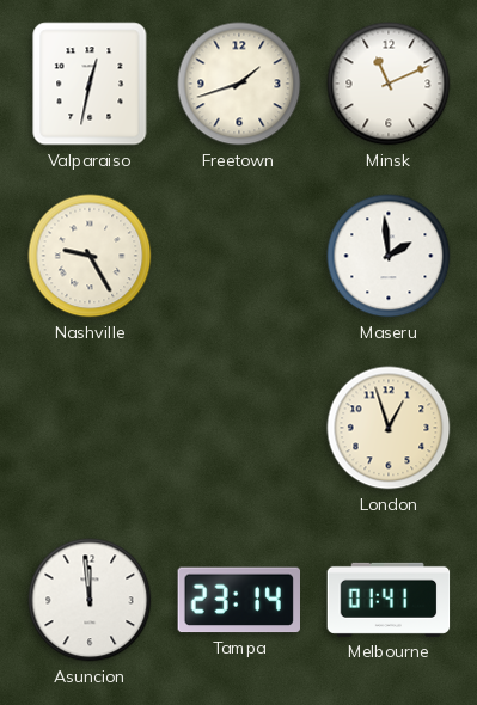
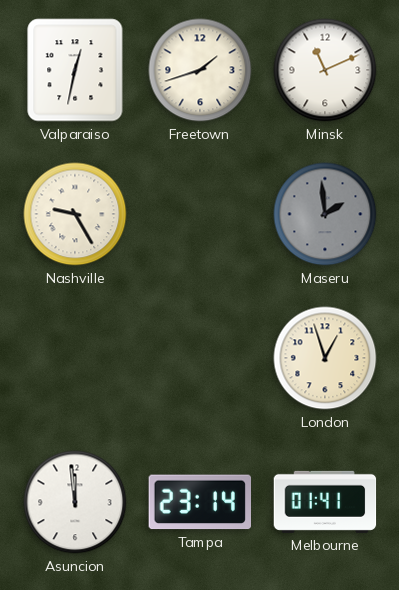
Maseru dial: white -> grey (325, 214)
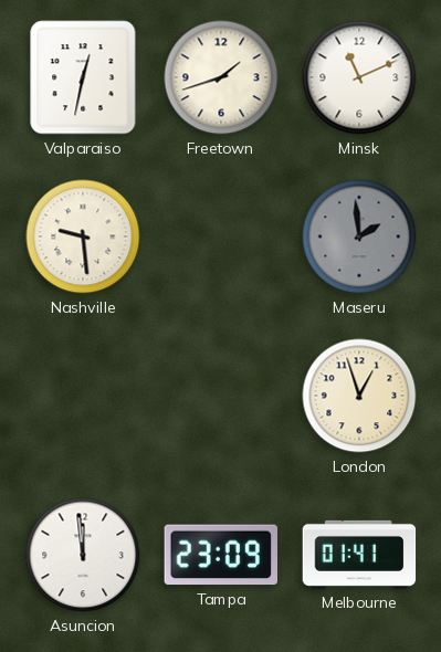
Nashville: 9:25 -> 9:29 (83, 236)
Tampa: 23:14 -> 23:09 (220, 555)
